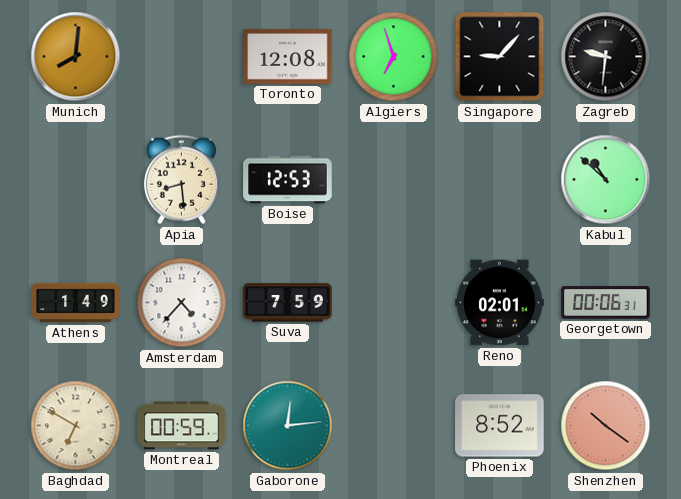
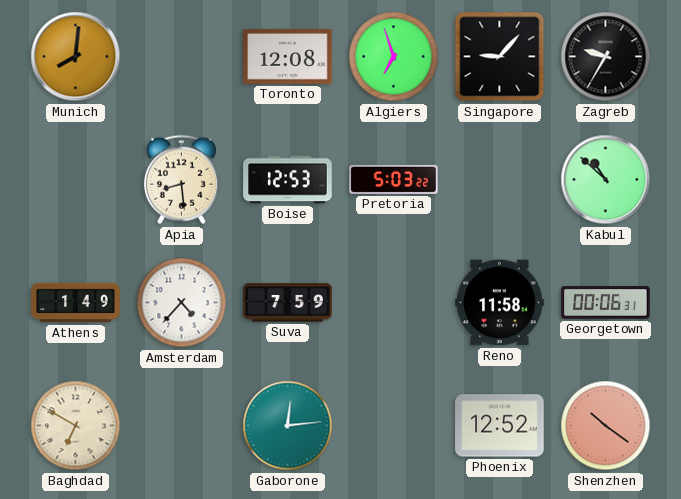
Zagreb: 9:31 -> 9:35 (606, 57)
Pretoria: none -> 5:03 (394, 179)
Reno: 02:01 -> 11:58 (500, 303)
Montreal: 00:59 -> none (182, 426)
Phoenix: 8:52 -> 12:52 (500, 426)
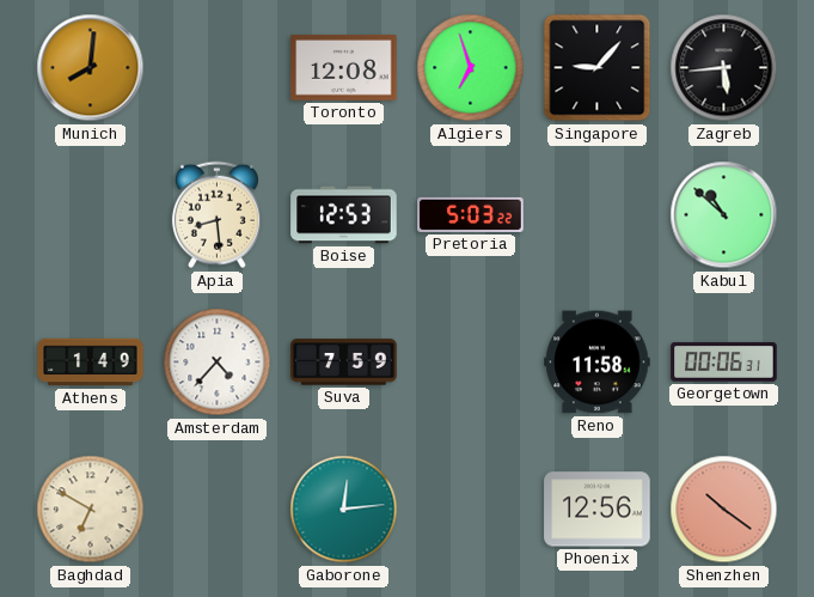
Zagreb: 9:35 -> 5:44 (724, 68)
Phoenix: 12:52 -> 12:56 (598, 510)
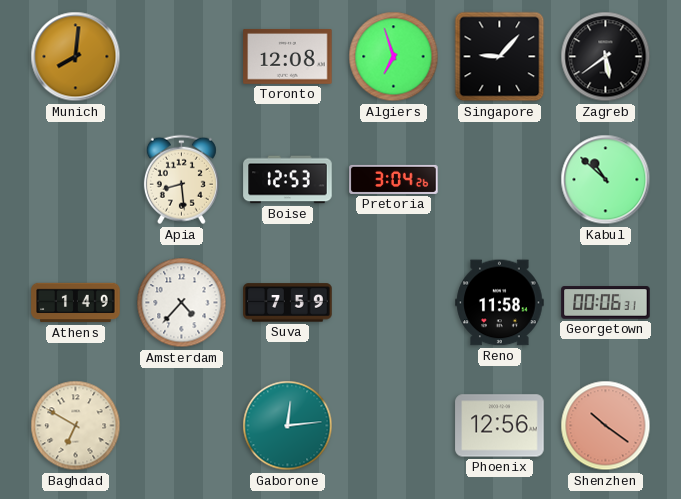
Zagreb: 5:44 -> 5:39 (606, 57)
Pretoria: 5:03 -> 3:04 (394, 179)
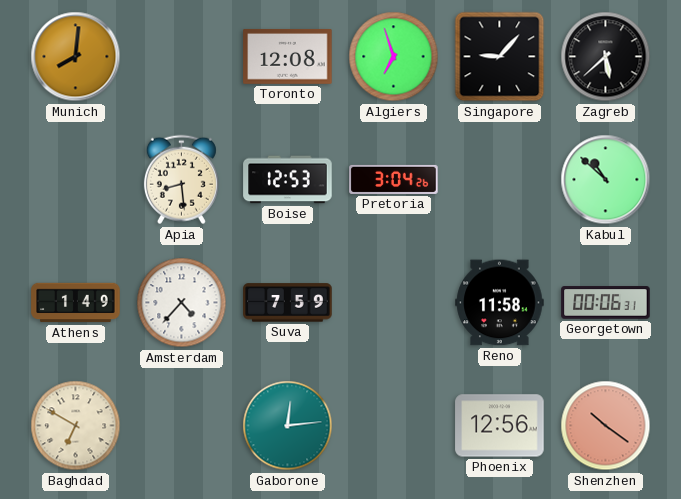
Zagreb: 5:39 -> 5:38 (606, 57)
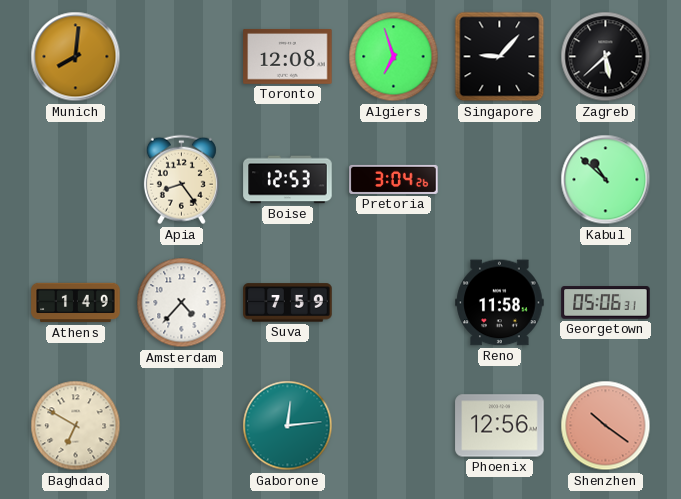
Apia: 8:29 -> 8:24 (181, 180)
Georgetown: 00:06 -> 05:06 (606, 303)
